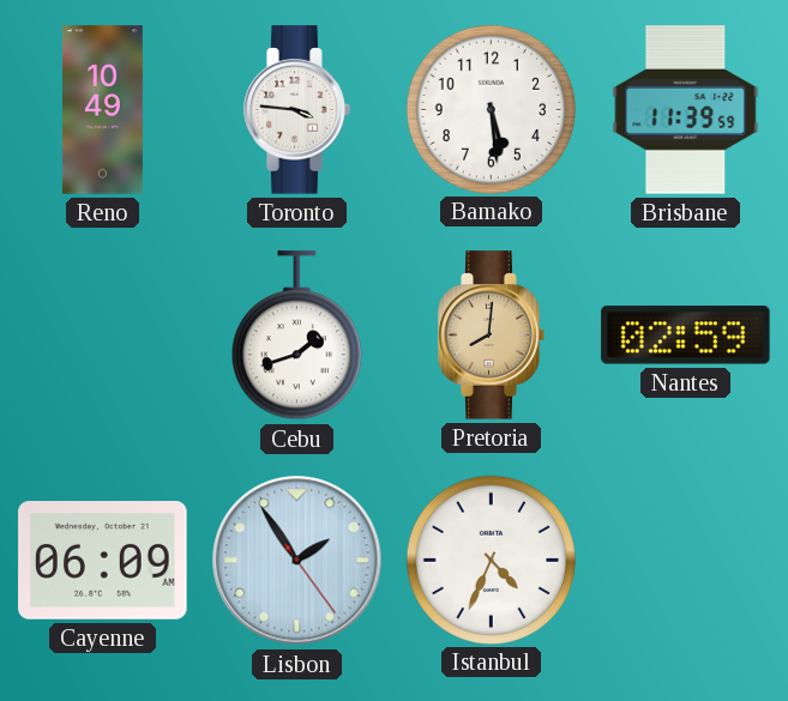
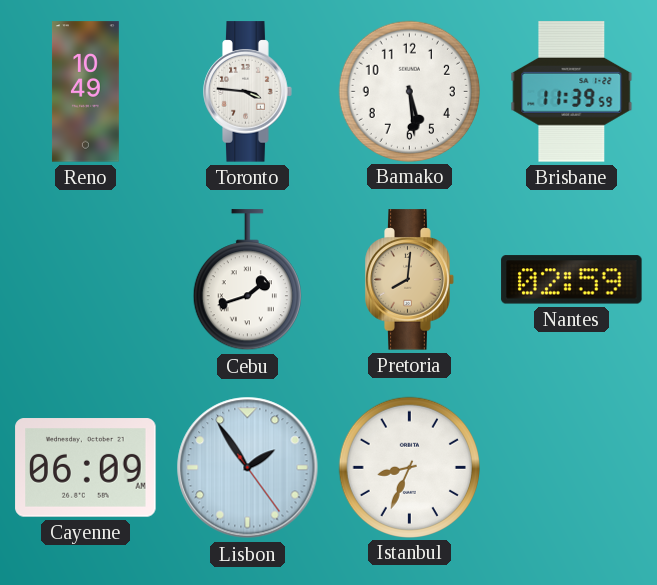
Istanbul: 4:34 -> 8:34 (409, 467)
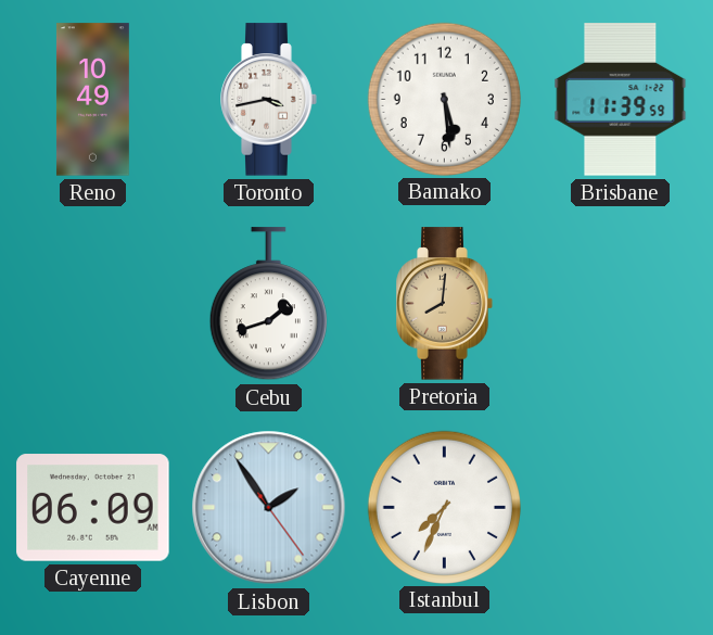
Toronto: 3:46 -> 3:43 (269, 100)
Nantes: 02:59 -> none (572, 280)
Istanbul: 8:34 -> 7:34 (444, 507)
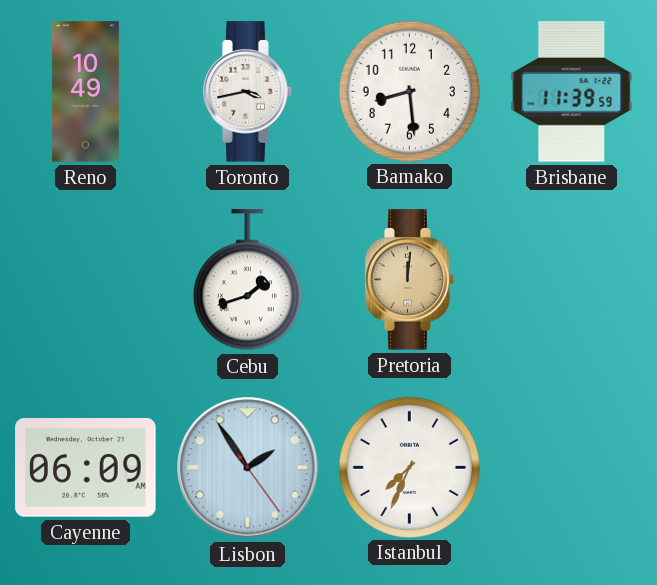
Bamako: 5:29 -> 8:29 (409, 91)
Pretoria: 8:01 -> 12:01 (410, 280)
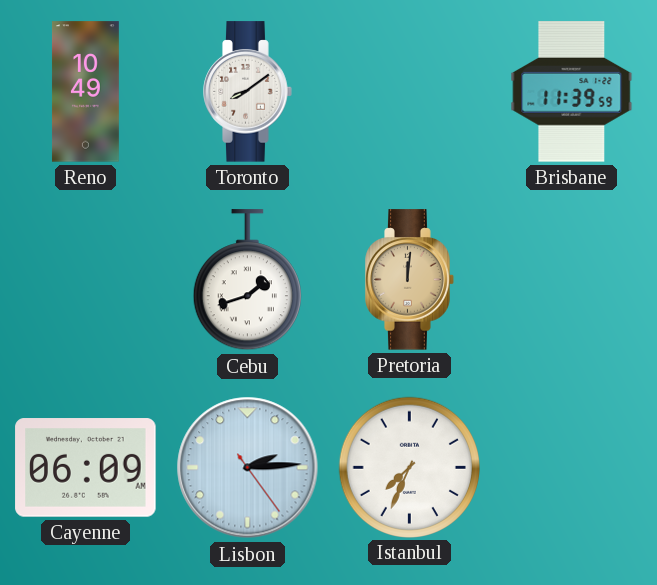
Toronto: 3:43 -> 8:09 (248, 92)
Bamako: 8:29 -> none (409, 91)
Lisbon: 1:54 -> 2:14 (248, 468)
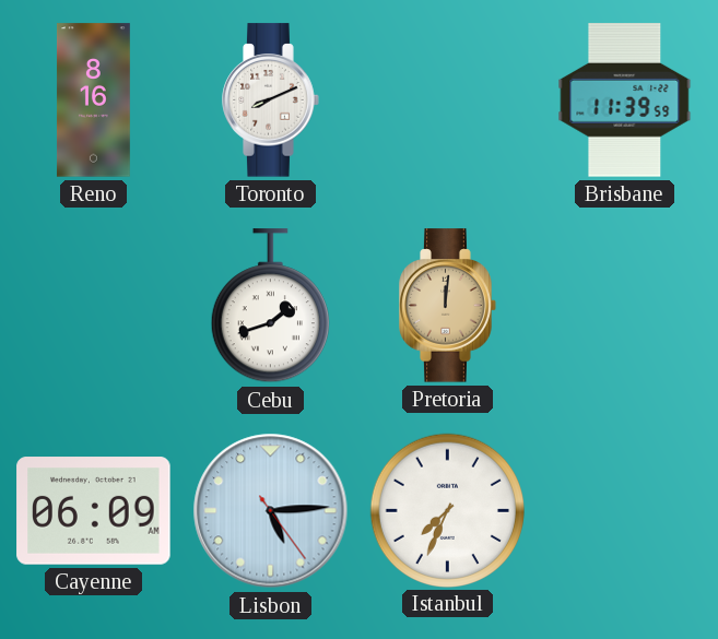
Reno: 10:49 -> 8:16 (93, 100)
Toronto: 8:09 -> 8:11 (271, 100)
Lisbon: 2:14 -> 5:14 (271, 511)
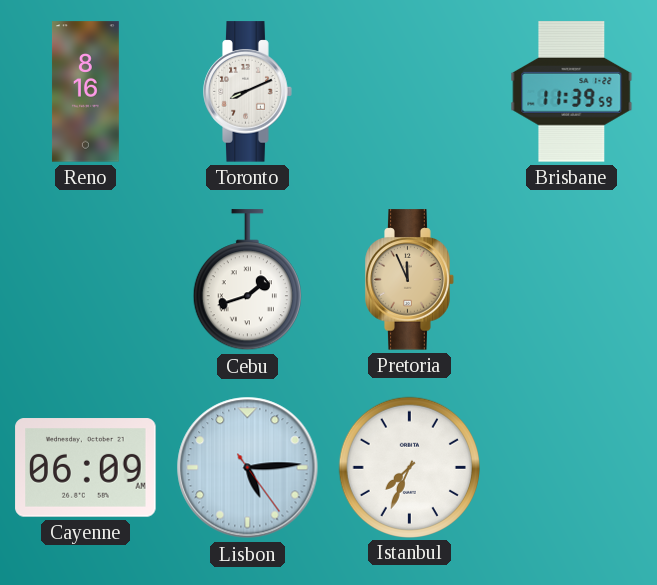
Pretoria: 12:01 -> 11:56 (410, 280)
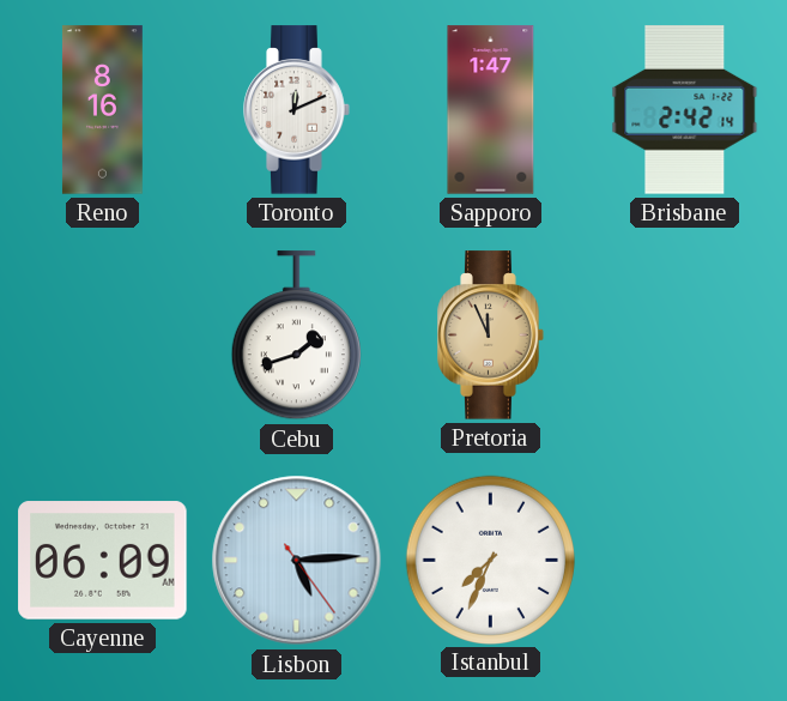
Toronto: 8:11 -> 12:11 (297, 110)
Sapporo: none -> 1:47 (491, 110)
Brisbane: 11:39 -> 2:42 (685, 110)
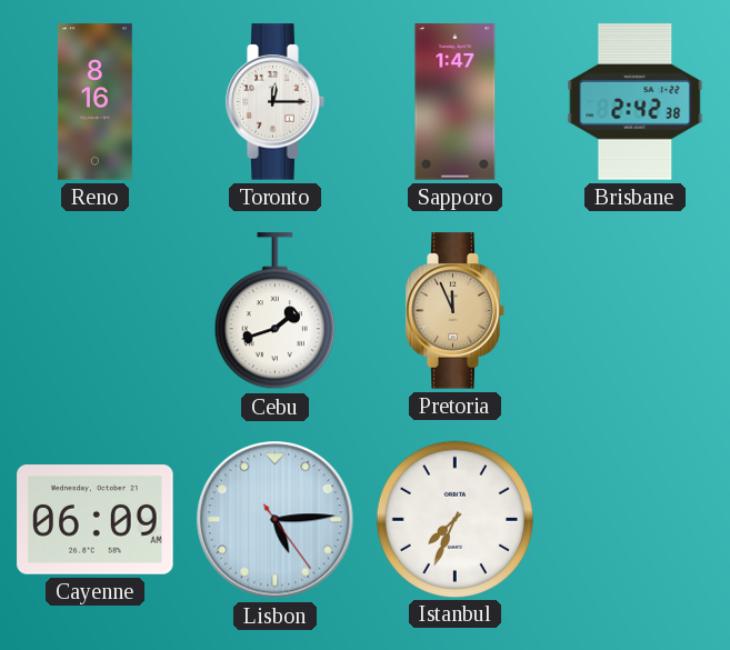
Toronto: 12:11 -> 12:15 (276, 102)
Brisbane: 2:42:14 -> 2:42:38 (636, 102)
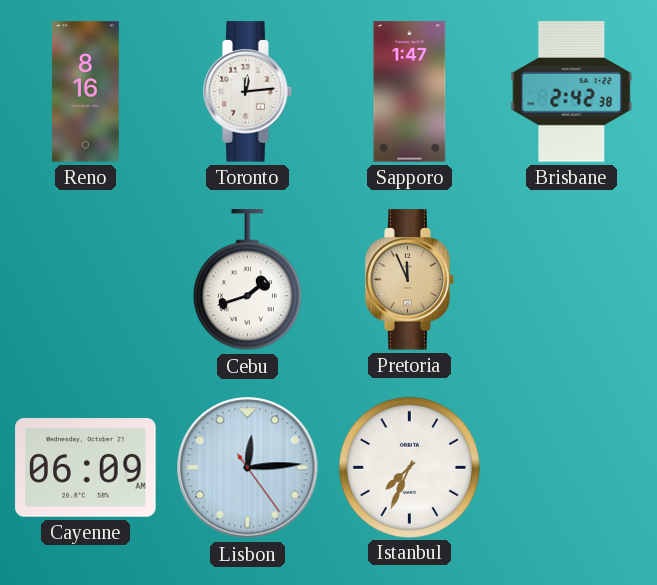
Toronto: 12:15 -> 12:14 (248, 92)
Lisbon: 5:14 -> 12:14 (248, 468)
